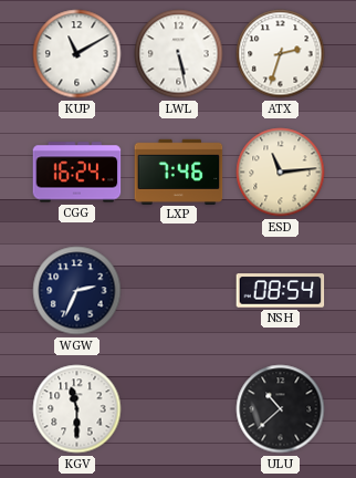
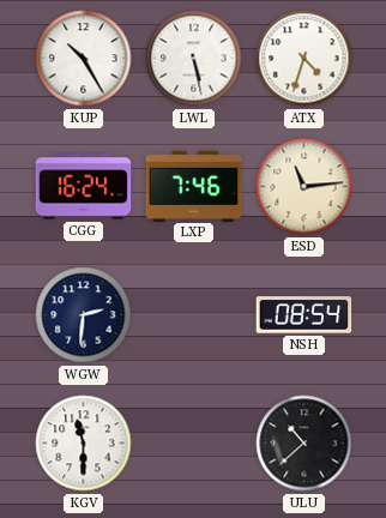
KUP: 11:10 -> 10:25 (84, 59)
ATX: 2:33 -> 4:33 (304, 59)
WGW: 2:34 -> 2:31 (84, 315)
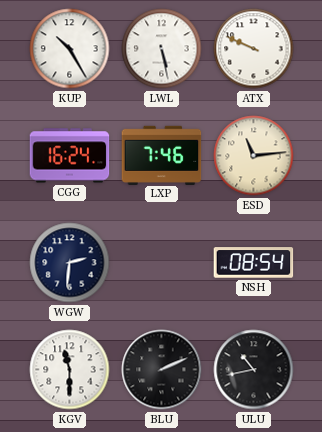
ATX: 4:33 -> 9:49 (254, 49)
BLU: none -> 2:11 (162, 370)
ULU: 10:38 -> 10:43 (254, 370)
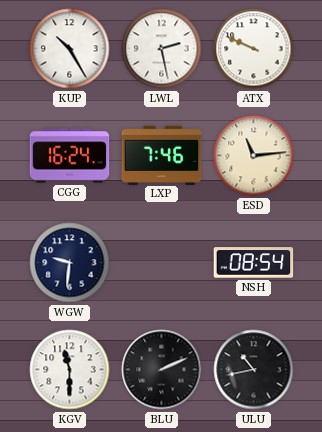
LWL: 5:28 -> 2:28 (162, 49)
WGW: 2:31 -> 9:31 (70, 263)
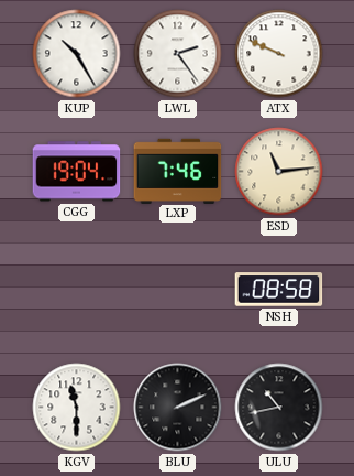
LWL: 2:28 -> 2:24 (178, 54)
CGG: 16:24 -> 19:04 (77, 172)
WGW: 9:31 -> none (70, 263)
NSH: 08:54 -> 08:58 (279, 290)
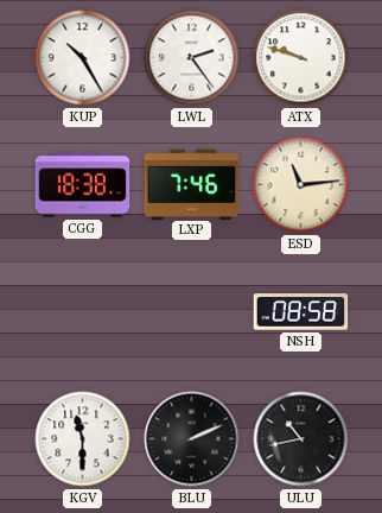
ATX: 9:49 -> 9:48 (301, 58)
CGG: 19:04 -> 18:38 (83, 185)
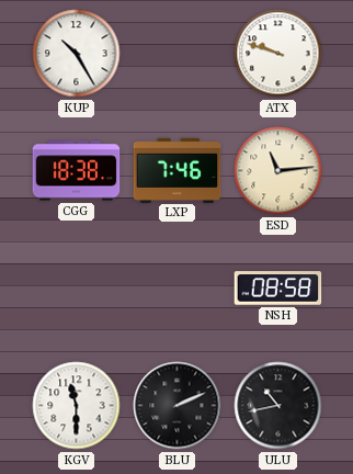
LWL: 2:24 -> none (192, 58)
